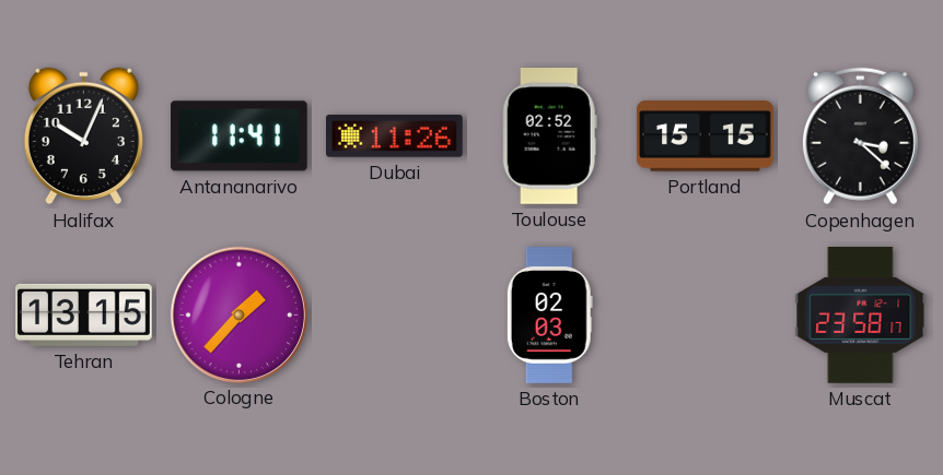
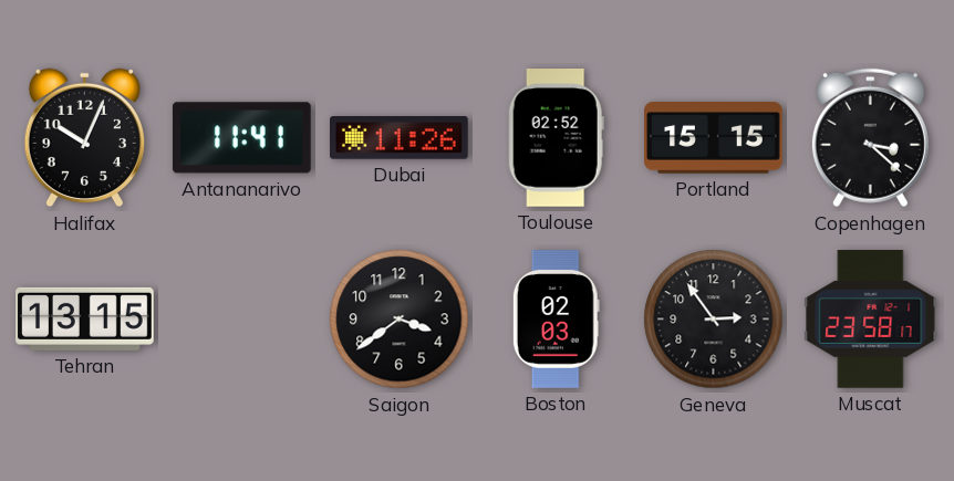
Cologne: 1:37 -> none (238, 314)
Saigon: none -> 3:39 (400, 320)
Geneva: none -> 2:54 (714, 320)
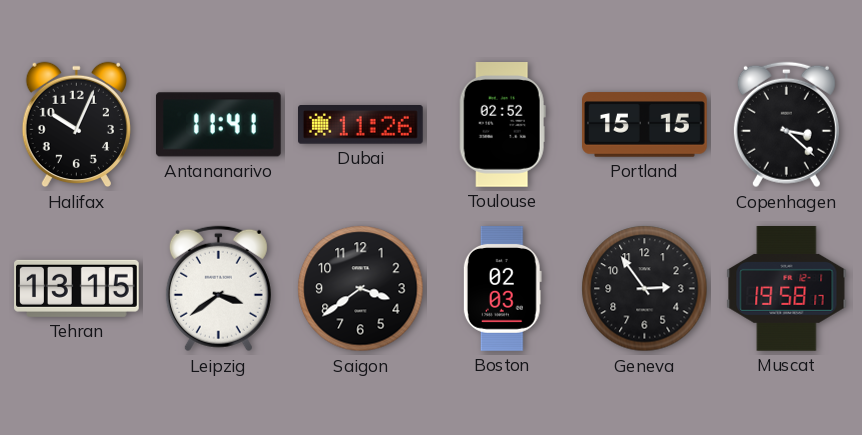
Leipzig: none -> 3:39 (218, 289)
Muscat: 23:58 -> 19:58 (787, 289)
